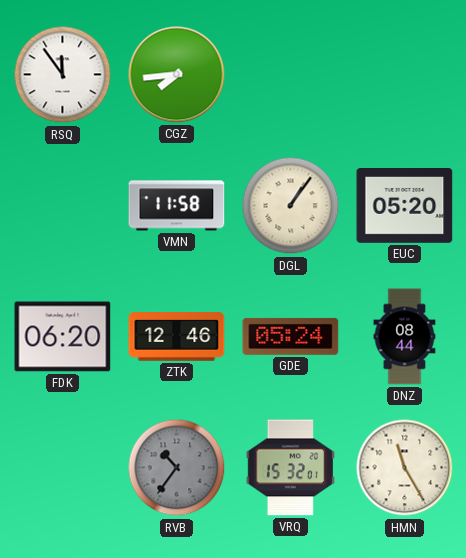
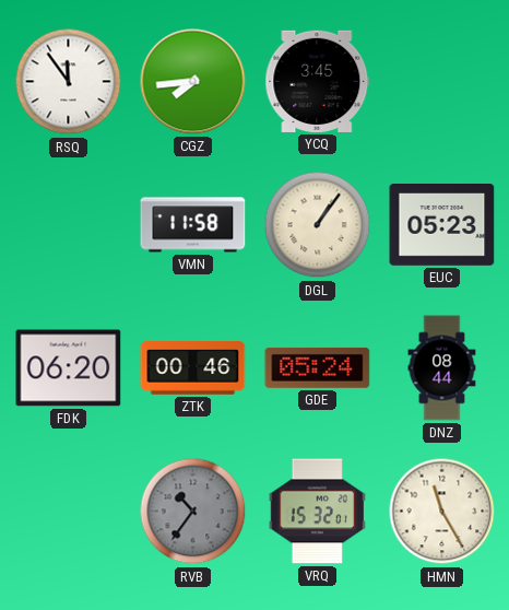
YCQ: none -> 3:45 (318, 81)
EUC: 05:20 -> 05:23 (442, 225)
ZTK: 12:46 -> 00:46 (193, 368)
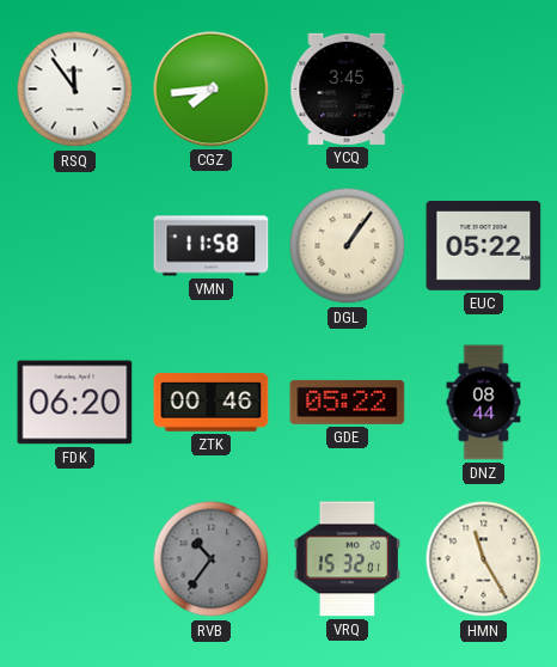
EUC: 05:23 -> 05:22 (484, 246)
GDE: 05:24 -> 05:22 (348, 402)
